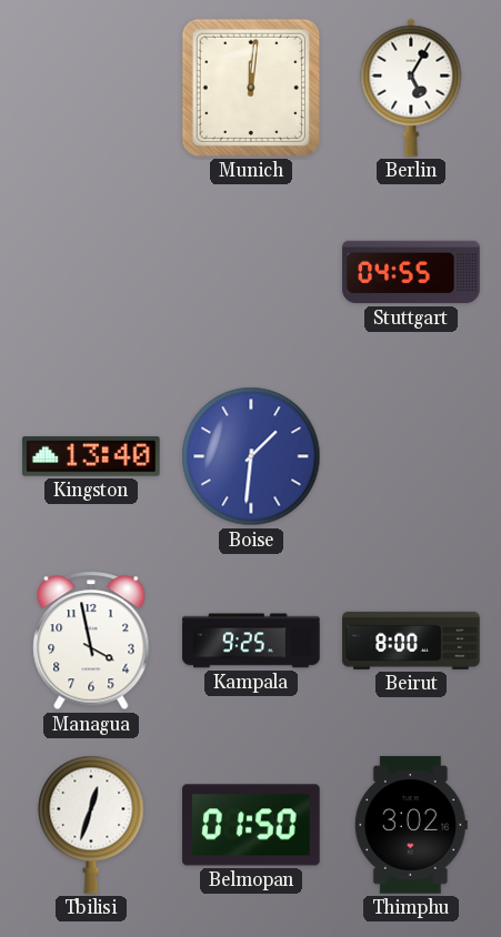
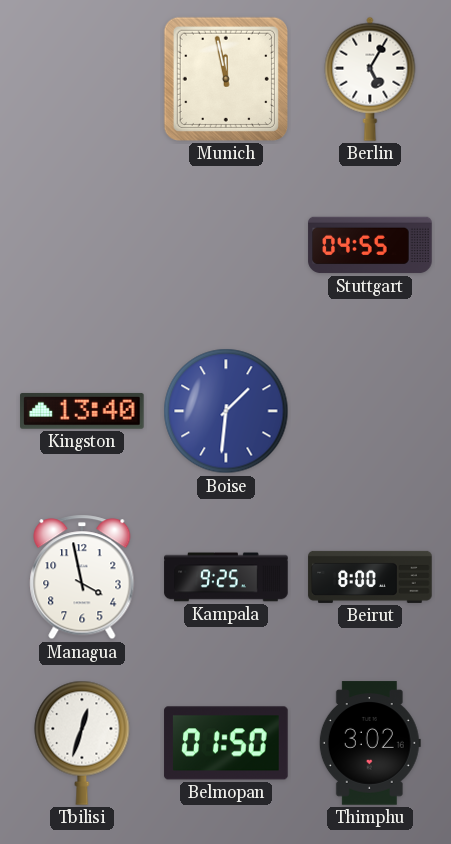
Munich: 12:01 -> 11:58 (226, 79)
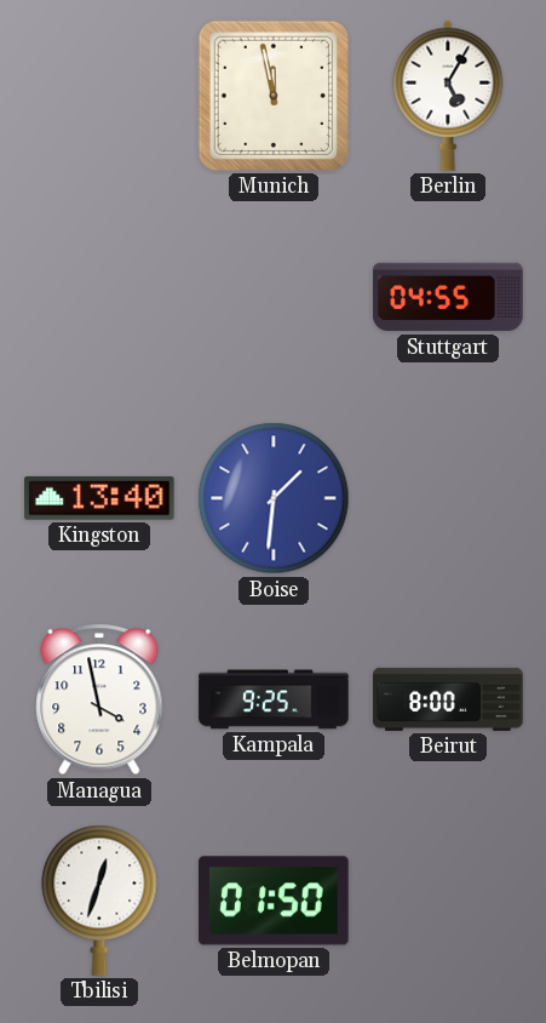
Thimphu: 3:02 -> none (370, 743)
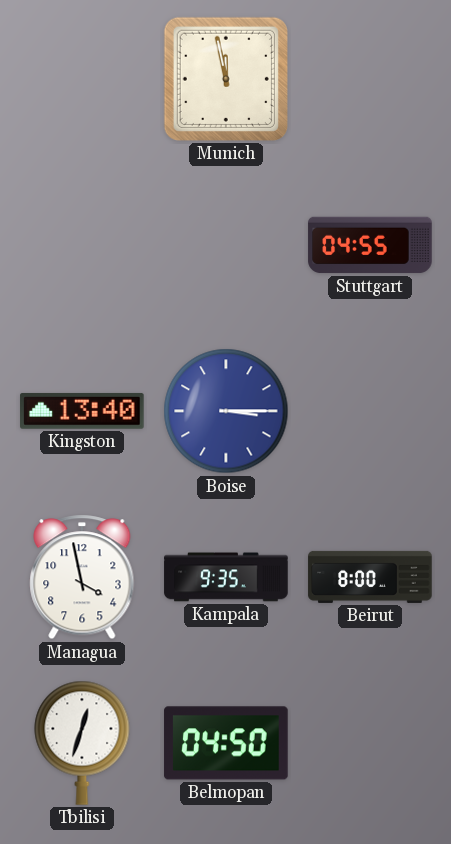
Berlin: 5:05 -> none (448, 96)
Boise: 1:31 -> 3:15 (226, 411)
Kampala: 9:25 -> 9:35 (226, 577)
Belmopan: 01:50 -> 04:50 (226, 743)
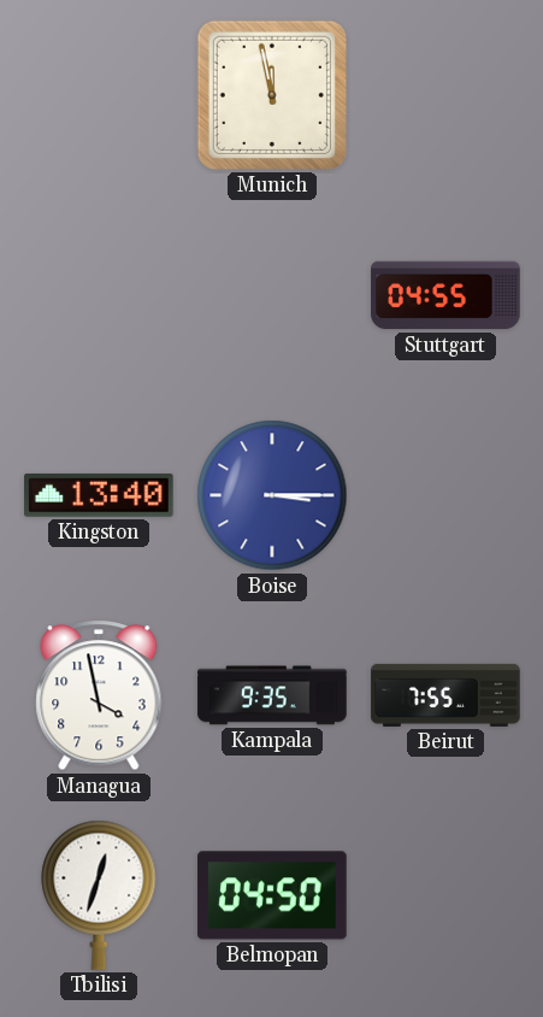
Beirut: 8:00 -> 7:55 (445, 695)
